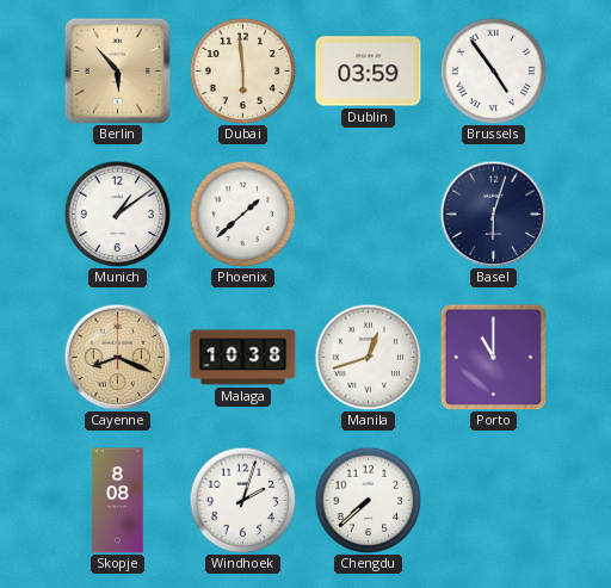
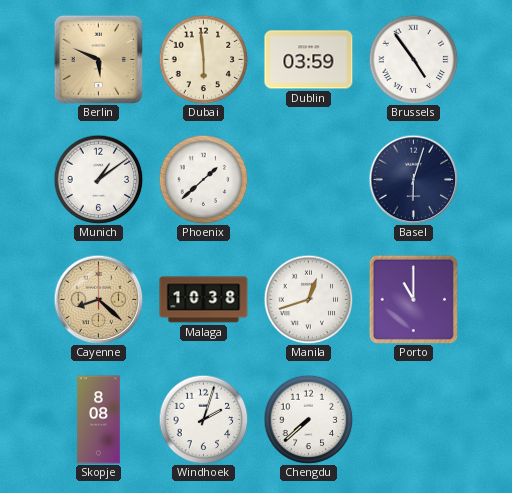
Berlin: 5:53 -> 5:49 (98, 59)
Cayenne: 8:19 -> 8:22 (98, 299)
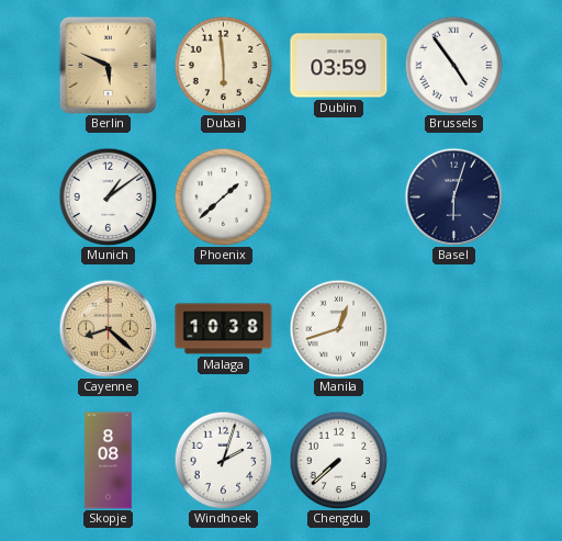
Porto: 11:00 -> none (413, 299)
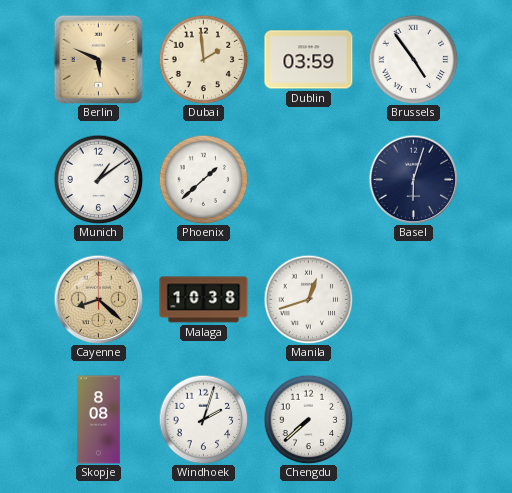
Dubai: 5:59 -> 1:59 (203, 59)
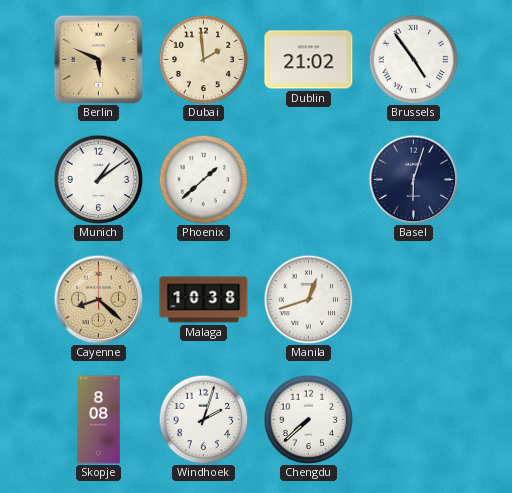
Dublin: 03:59 -> 21:02 (309, 60)
